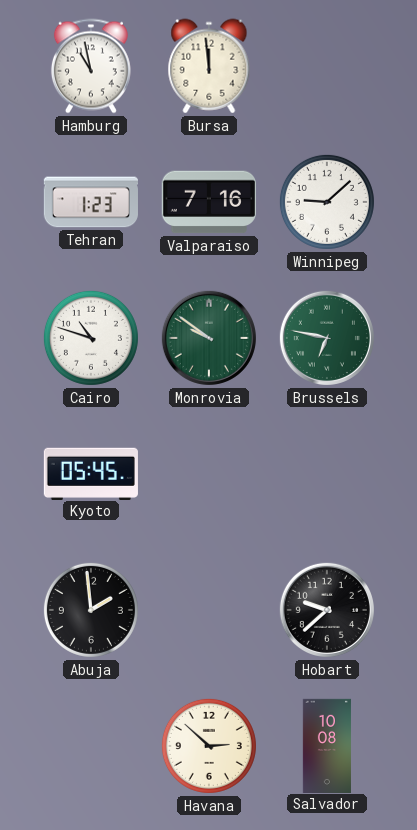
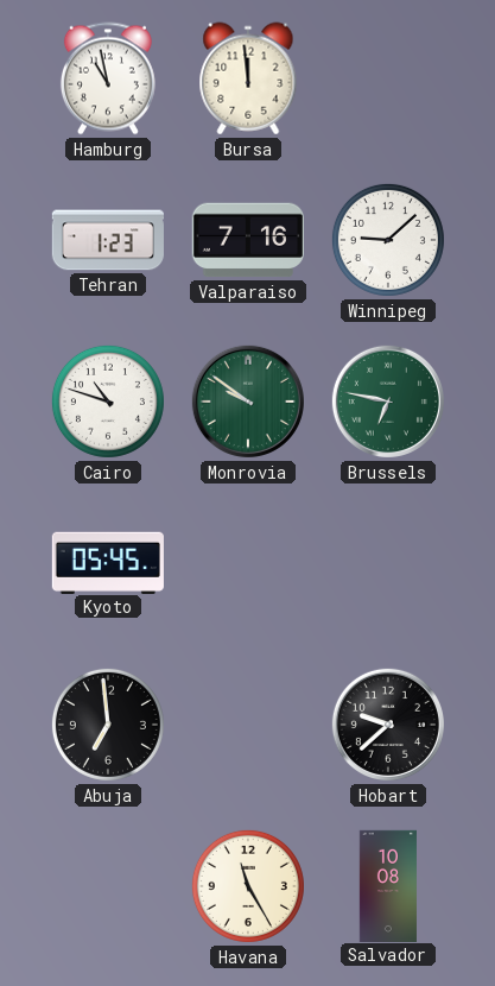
Abuja: 1:59 -> 6:59 (108, 725)
Havana: 2:52 -> 11:25 (248, 886)
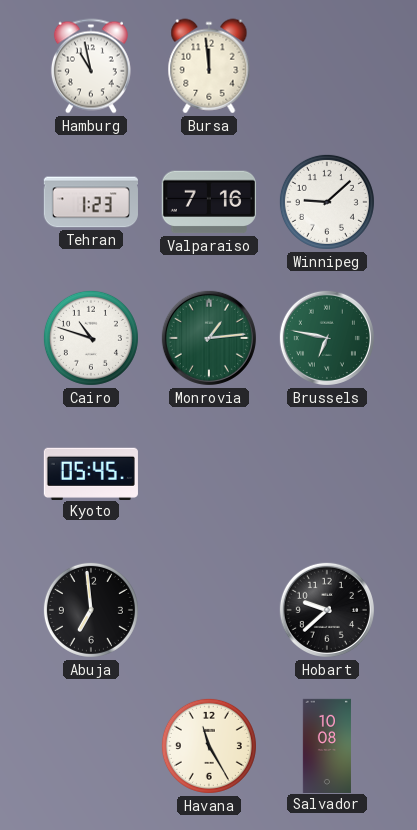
Monrovia: 9:51 -> 1:14 (209, 338)
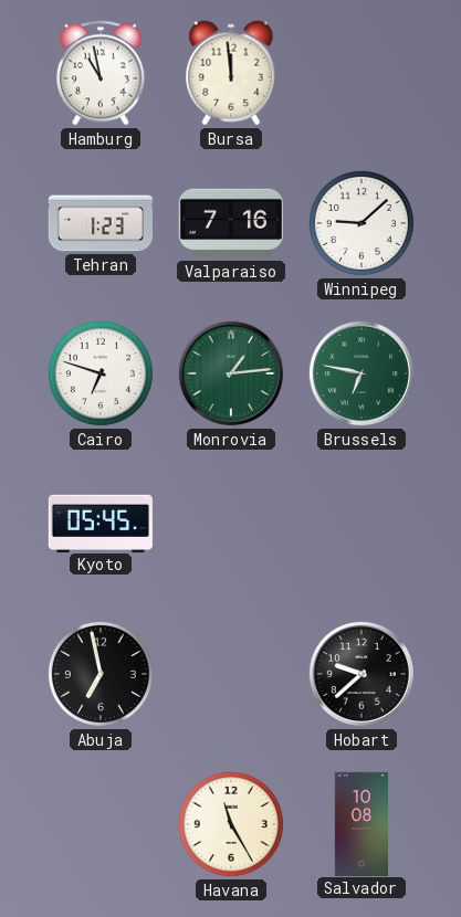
Cairo: 10:48 -> 6:48 (101, 373)
Abuja: 6:59 -> 6:58 (101, 674)
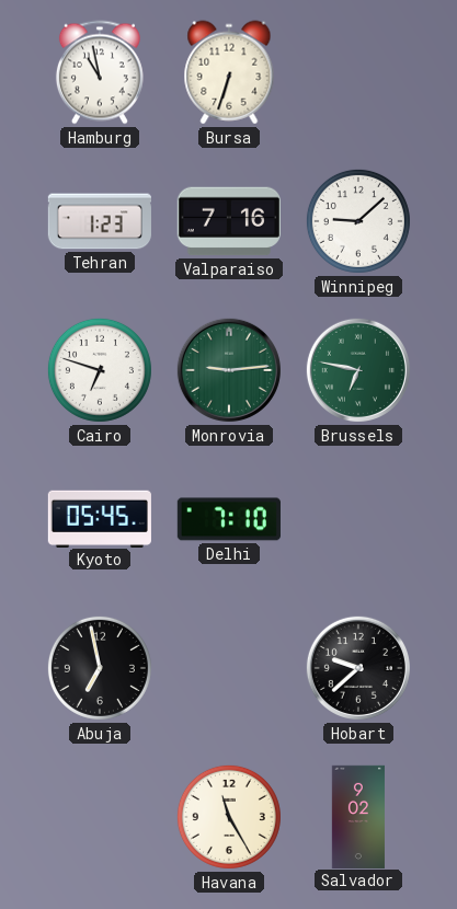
Bursa: 11:59 -> 6:33 (229, 72)
Monrovia: 1:14 -> 9:14 (229, 370)
Delhi: none -> 7:10 (229, 519)
Salvador: 10:08 -> 9:02 (358, 816)
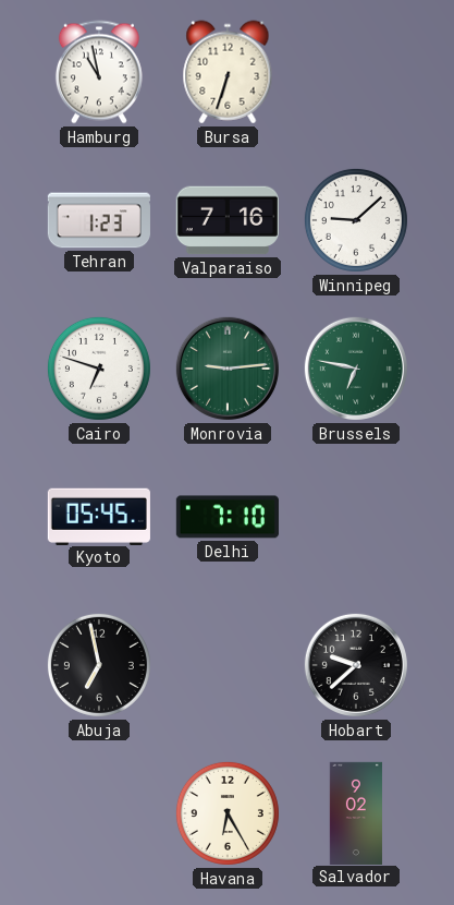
Havana: 11:25 -> 6:25 (228, 813)
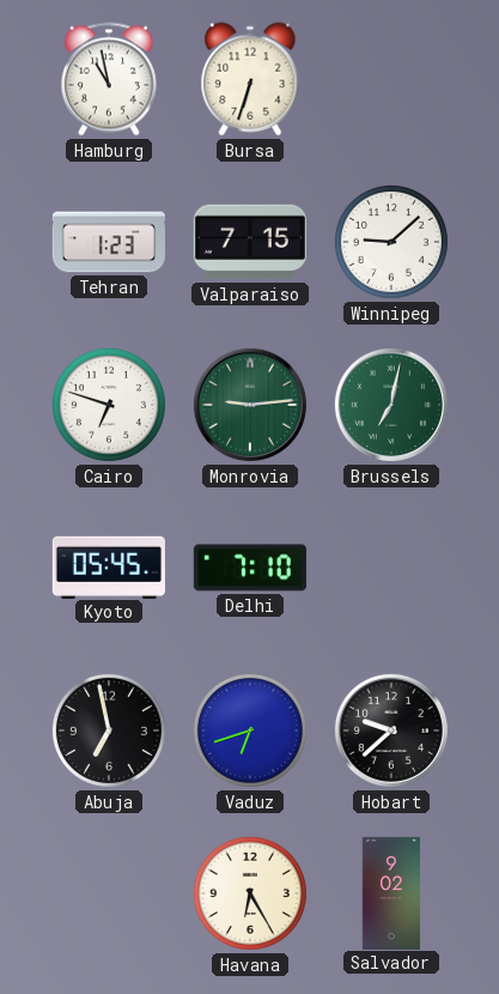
Valparaiso: 7:16 -> 7:15 (250, 242)
Brussels: 6:47 -> 7:02 (391, 405)
Vaduz: none -> 6:42 (250, 731)
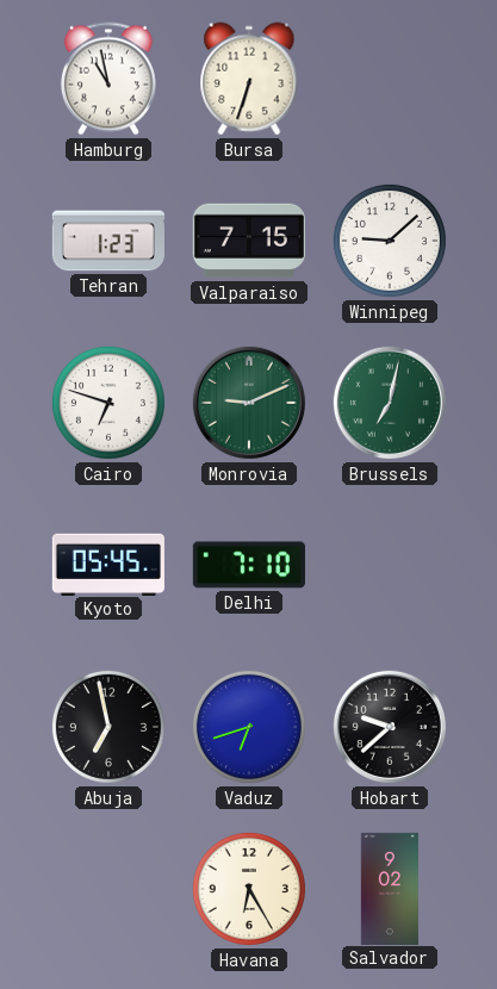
Monrovia: 9:14 -> 9:11 (249, 403)
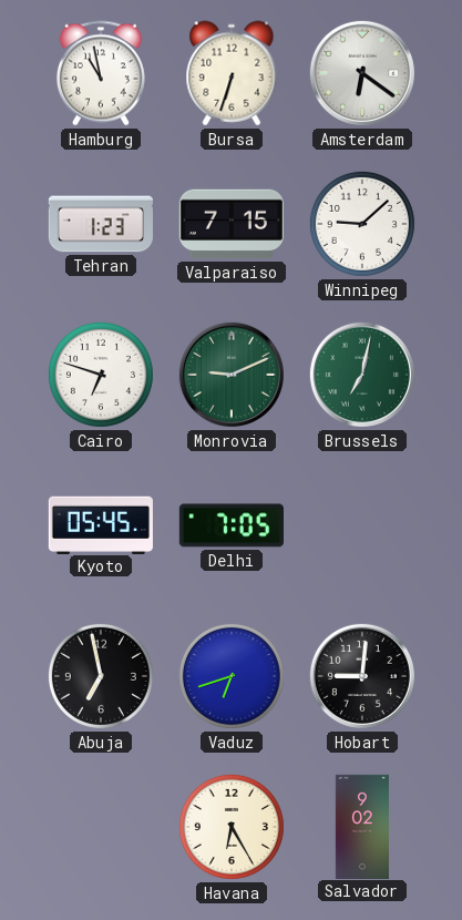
Amsterdam: none -> 6:21 (362, 73)
Delhi: 7:10 -> 7:05 (232, 525)
Hobart: 9:38 -> 9:01 (362, 676)
